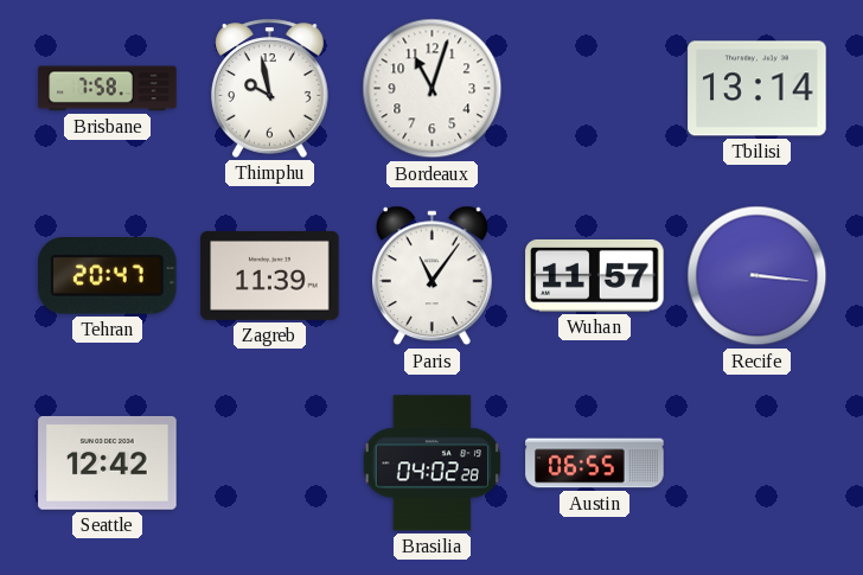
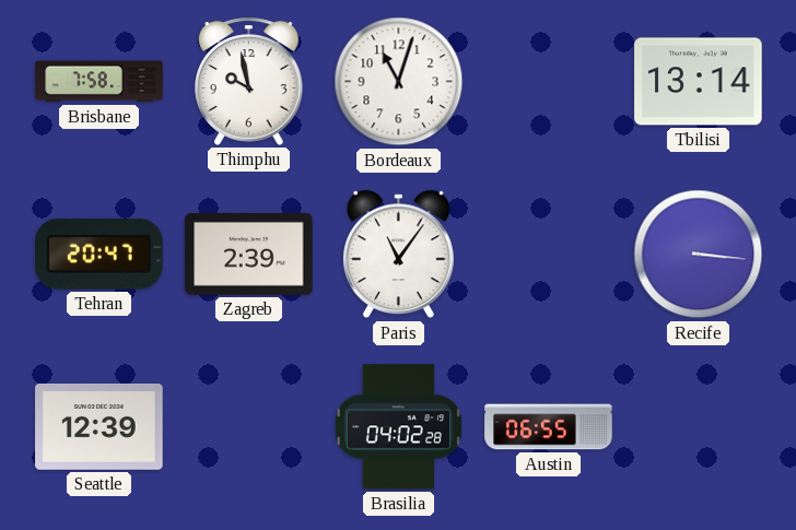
Zagreb: 11:39 -> 2:39 (249, 254)
Wuhan: 11:57 -> none (595, 275)
Seattle: 12:42 -> 12:39 (99, 426)
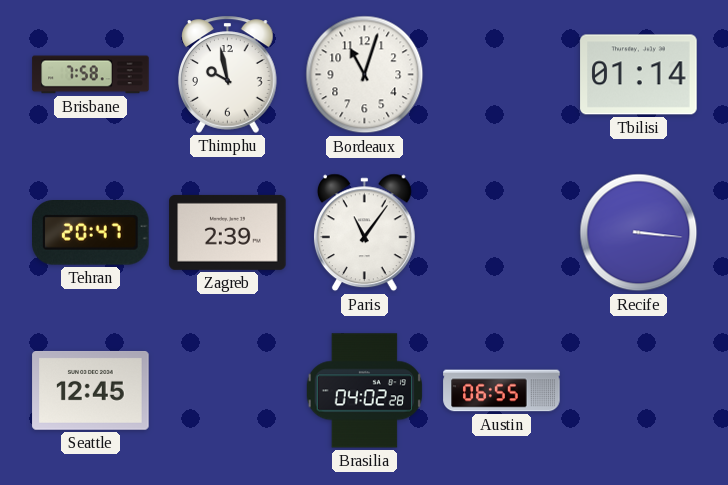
Tbilisi: 13:14 -> 01:14 (639, 75)
Seattle: 12:39 -> 12:45 (91, 390)
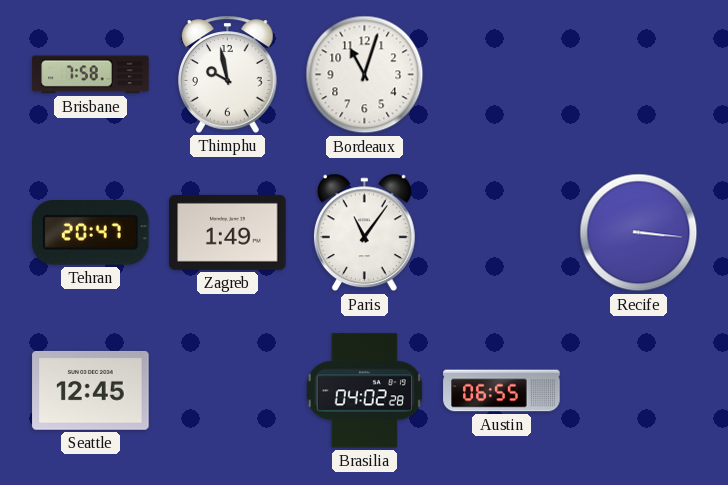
Tbilisi: 01:14 -> none (639, 75)
Zagreb: 2:39 -> 1:49 (228, 232)
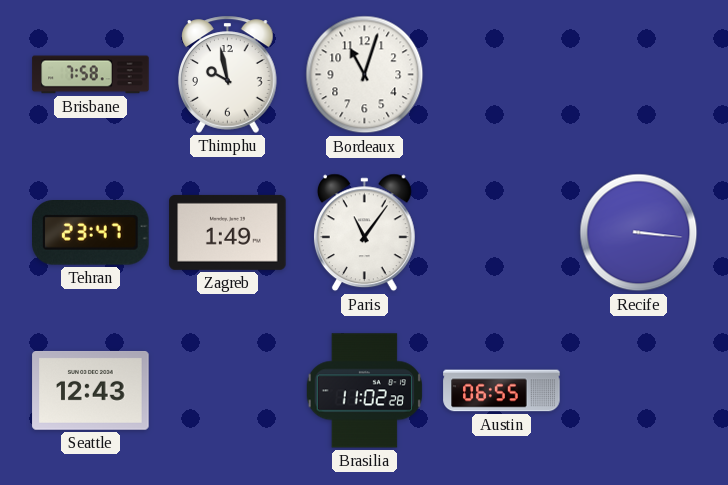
Tehran: 20:47 -> 23:47 (91, 233)
Seattle: 12:45 -> 12:43 (91, 390)
Brasilia: 04:02 -> 11:02 (364, 391)
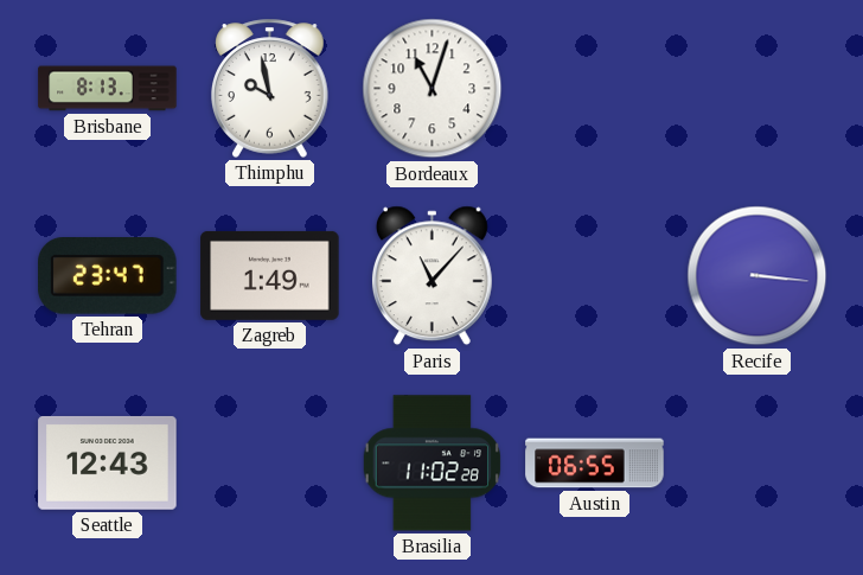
Brisbane: 7:58 -> 8:13 (108, 89)
Paris: 11:06 -> 11:07 (431, 276)
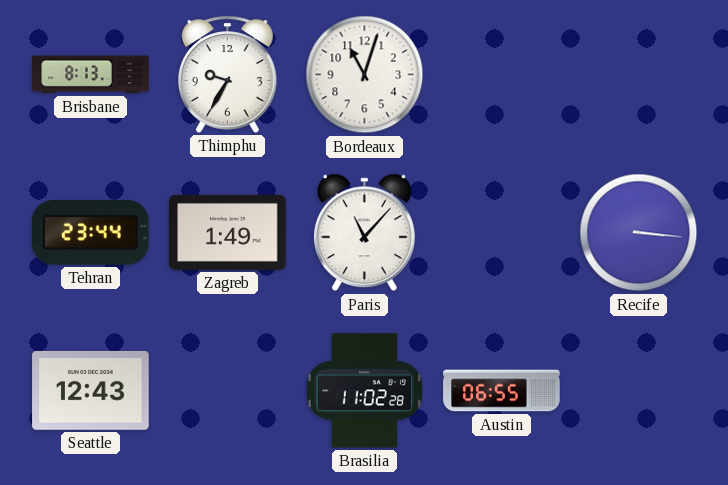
Thimphu: 9:58 -> 9:35 (228, 74)
Tehran: 23:47 -> 23:44 (91, 233)
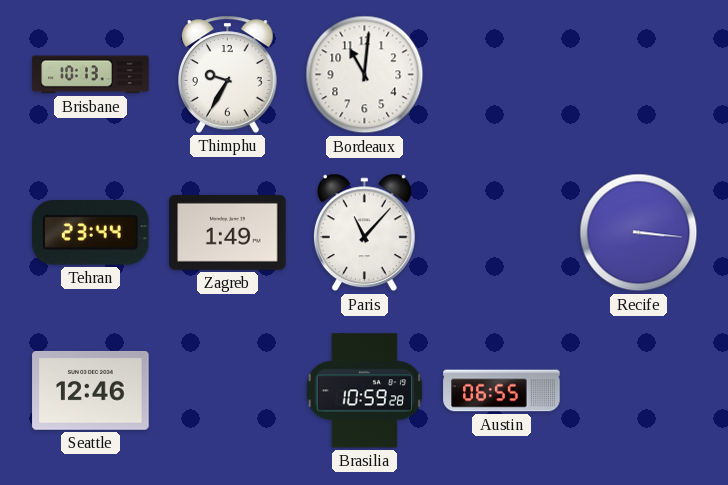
Brisbane: 8:13 -> 10:13 (91, 75)
Bordeaux: 11:03 -> 11:01 (365, 75)
Seattle: 12:43 -> 12:46 (91, 390)
Brasilia: 11:02 -> 10:59 (364, 391)
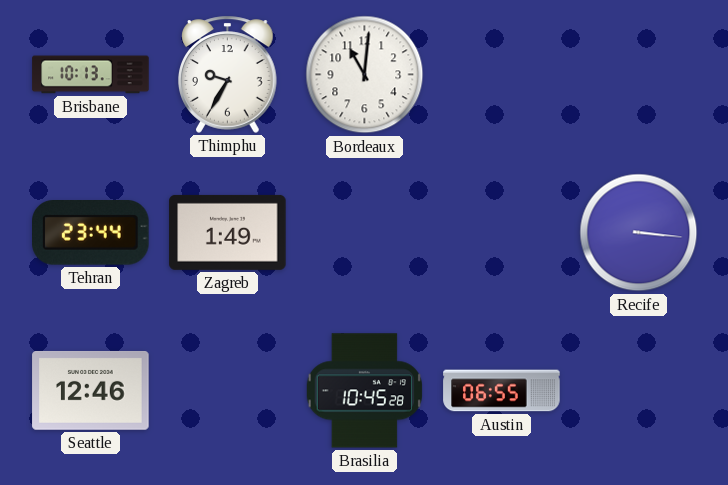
Paris: 11:07 -> none (364, 233)
Brasilia: 10:59 -> 10:45 (364, 391)
